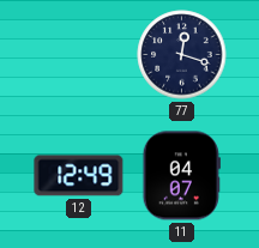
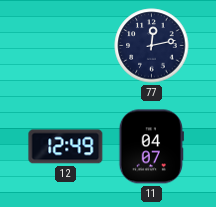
77: 12:18 -> 12:13 (152, 46)
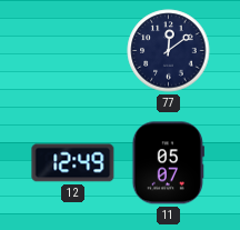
77: 12:13 -> 12:09 (169, 51)
11: 04:07 -> 05:07 (168, 163)
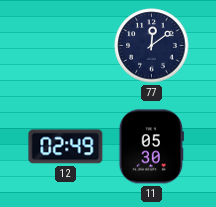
12: 12:49 -> 02:49 (66, 147)
11: 05:07 -> 05:30 (151, 147)
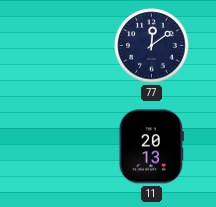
12: 02:49 -> none (66, 147)
11: 05:30 -> 20:13 (151, 147)
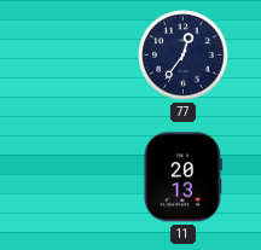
77: 12:09 -> 12:36 (184, 56)
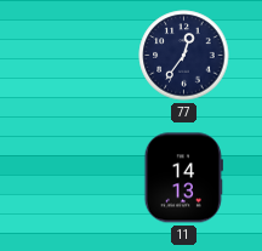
11: 20:13 -> 14:13 (183, 178)
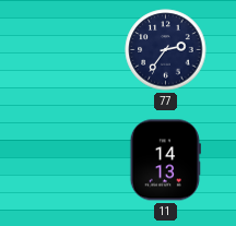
77: 12:36 -> 2:36 (166, 50)
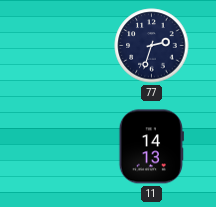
77: 2:36 -> 2:33 (152, 46)
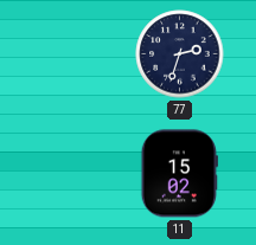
11: 14:13 -> 15:02 (179, 174)
